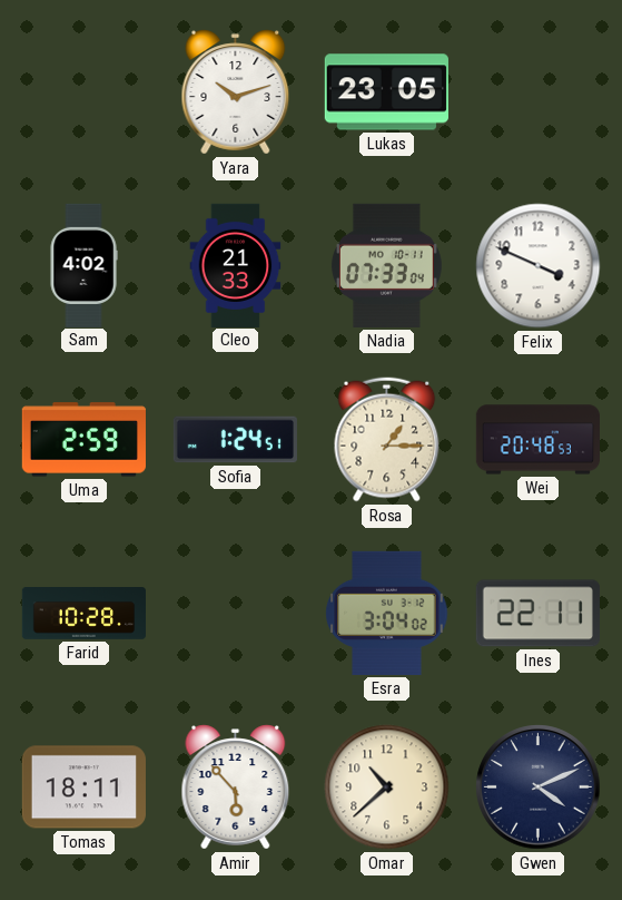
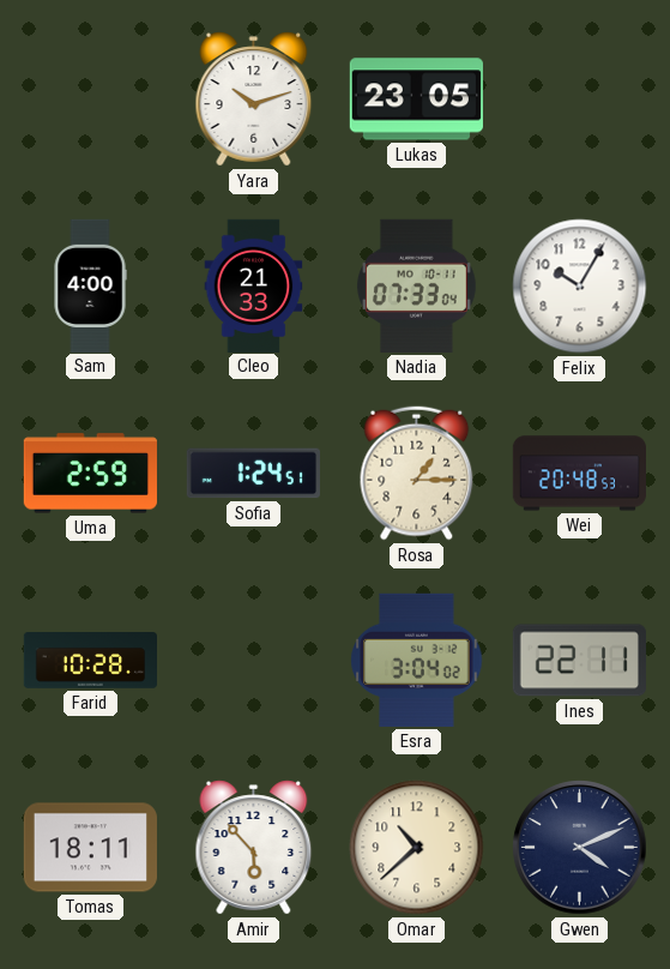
Sam: 4:02 -> 4:00 (90, 285)
Felix: 3:49 -> 10:05 (580, 287)
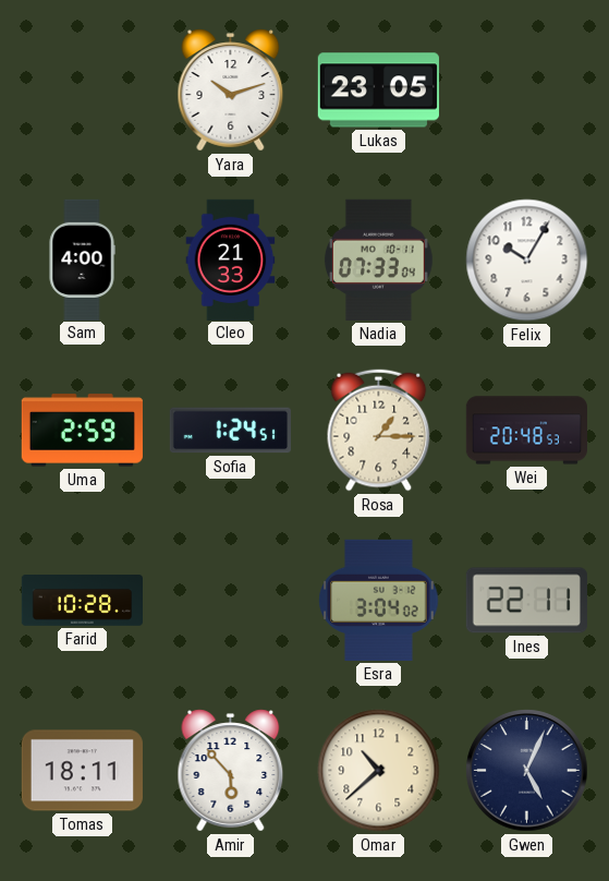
Gwen: 4:11 -> 5:04 (527, 771)
